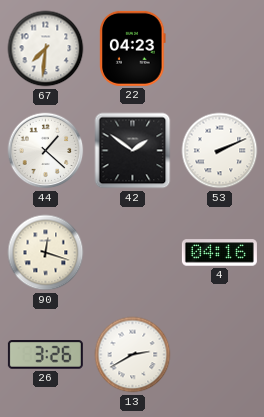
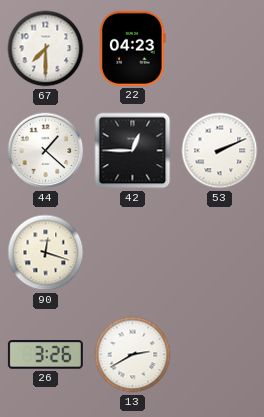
67: 7:31 -> 7:30 (46, 49)
42: 1:51 -> 12:45 (133, 151)
4: 04:16 -> none (219, 253)
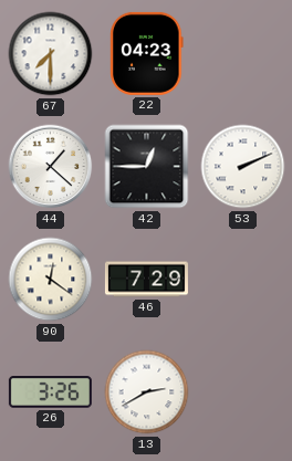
90: 12:18 -> 12:21 (51, 280)
46: none -> 7:29 (146, 280)
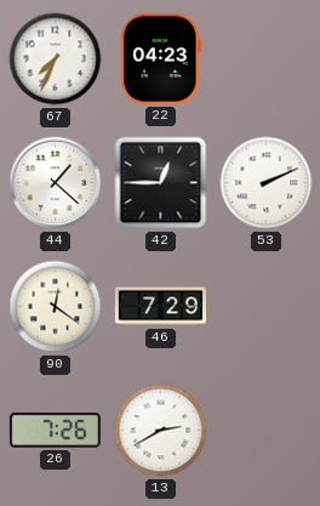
67: 7:30 -> 7:34 (56, 59)
26: 3:26 -> 7:26 (55, 431)
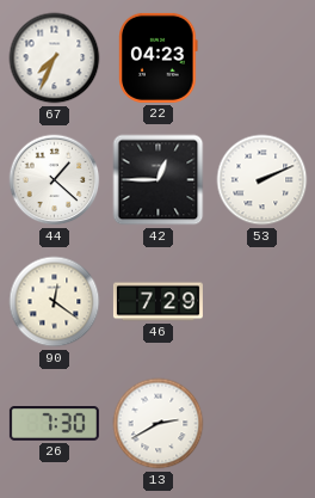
26: 7:26 -> 7:30 (54, 424)
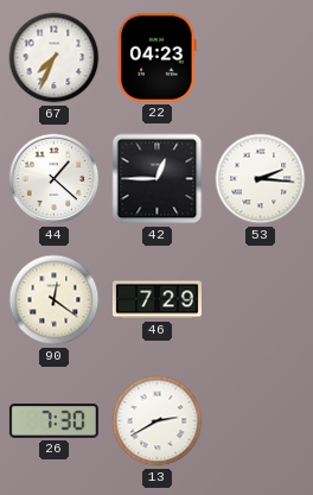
53: 2:11 -> 2:16 (261, 179)
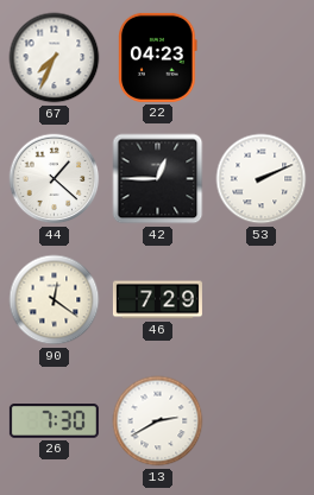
53: 2:16 -> 2:11 (262, 179)
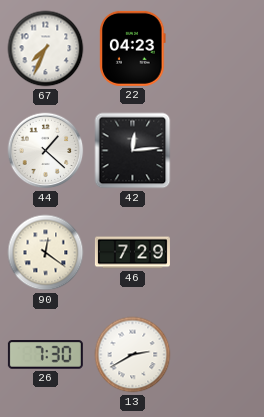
42: 12:45 -> 12:14 (133, 151)
53: 2:11 -> none (262, 179)
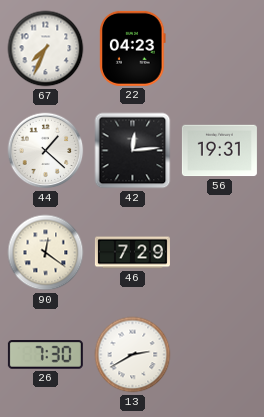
56: none -> 19:31 (219, 151)
